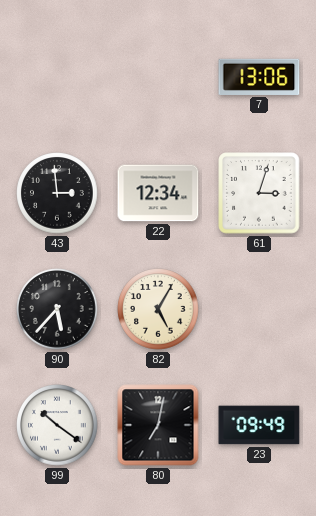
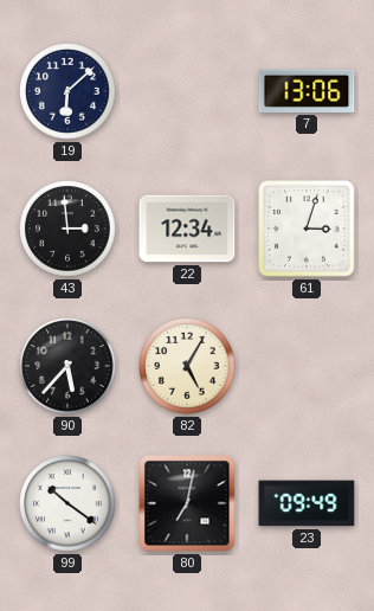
19: none -> 6:08 (67, 91)
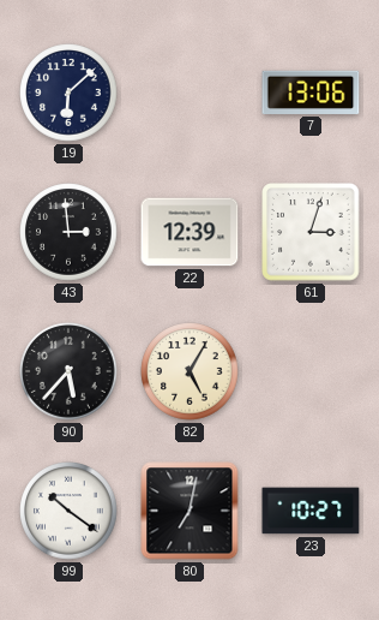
22: 12:34 -> 12:39 (189, 232)
23: 09:49 -> 10:27 (311, 511)
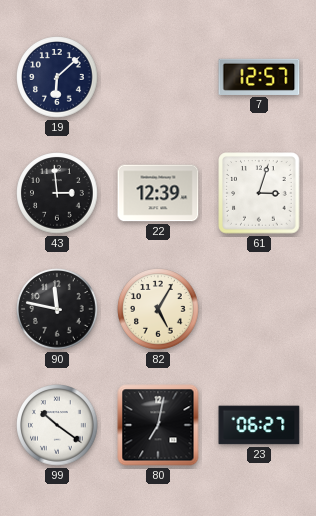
7: 13:06 -> 12:57 (259, 77)
90: 5:37 -> 11:47 (57, 309)
23: 10:27 -> 06:27 (259, 425)
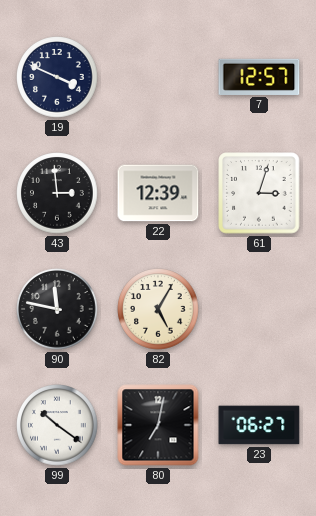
19: 6:08 -> 3:49 (57, 77)
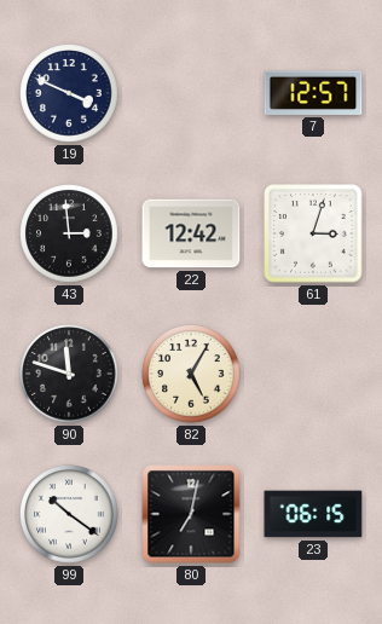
22: 12:39 -> 12:42 (191, 233)
90: 11:47 -> 11:48 (69, 374)
23: 06:27 -> 06:15 (313, 514)
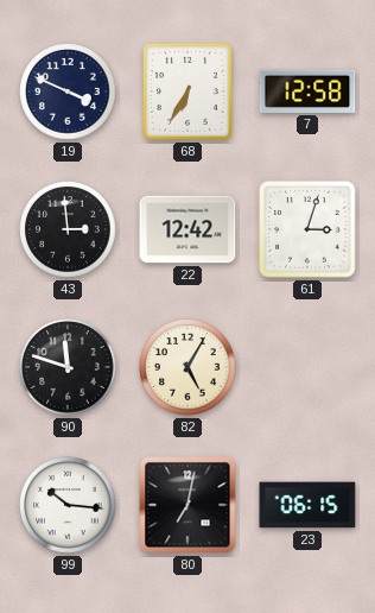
68: none -> 6:35 (188, 91)
7: 12:57 -> 12:58 (307, 91)
99: 10:21 -> 10:16 (68, 505)
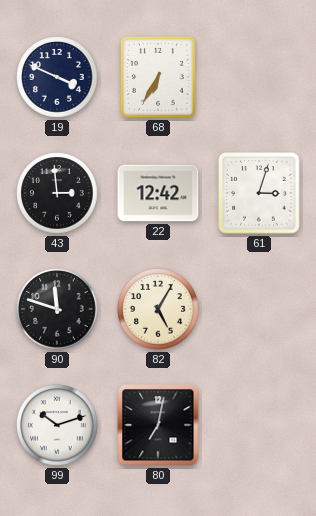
7: 12:58 -> none (307, 91)
99: 10:16 -> 10:12 (57, 425)
23: 06:15 -> none (307, 505)
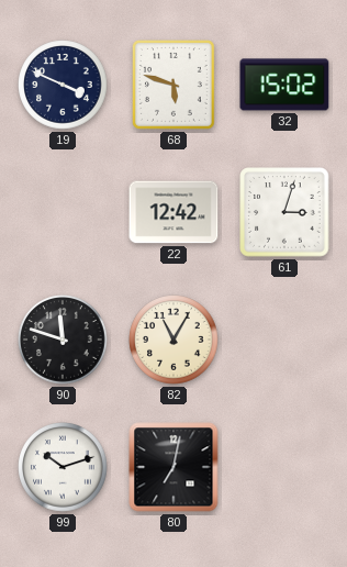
68: 6:35 -> 5:48 (173, 85)
32: none -> 15:02 (284, 85)
43: 2:59 -> none (57, 193)
82: 5:05 -> 11:05 (173, 340)
